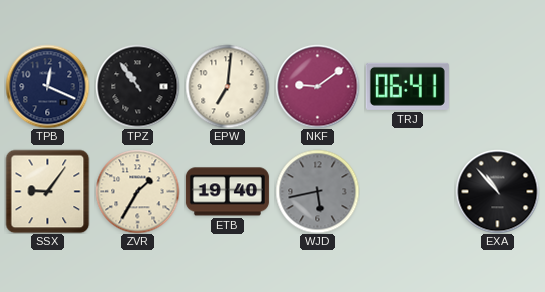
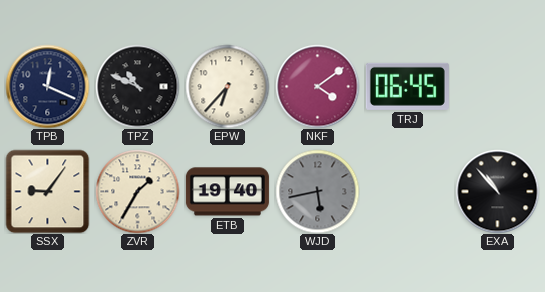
TPZ: 10:54 -> 10:49 (137, 86)
EPW: 7:01 -> 6:37 (227, 86)
NKF: 9:09 -> 4:09 (317, 86)
TRJ: 06:41 -> 06:45 (407, 86)
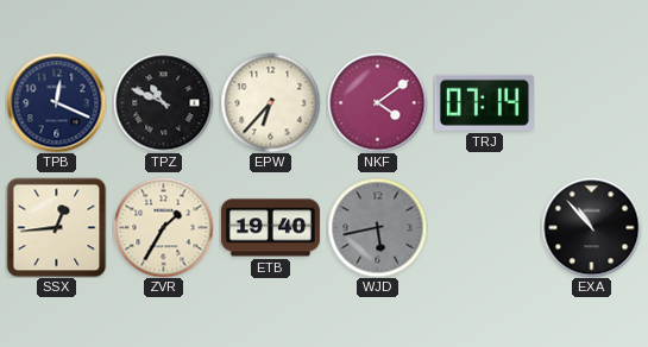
TRJ: 06:45 -> 07:14 (484, 102)
SSX: 9:06 -> 12:44 (56, 227)
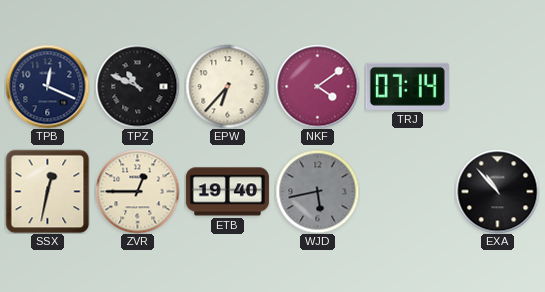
SSX: 12:44 -> 12:32 (47, 191)
ZVR: 1:35 -> 12:45 (137, 191)
